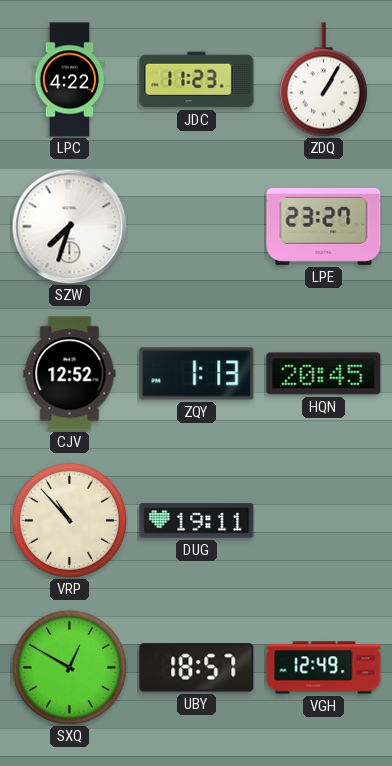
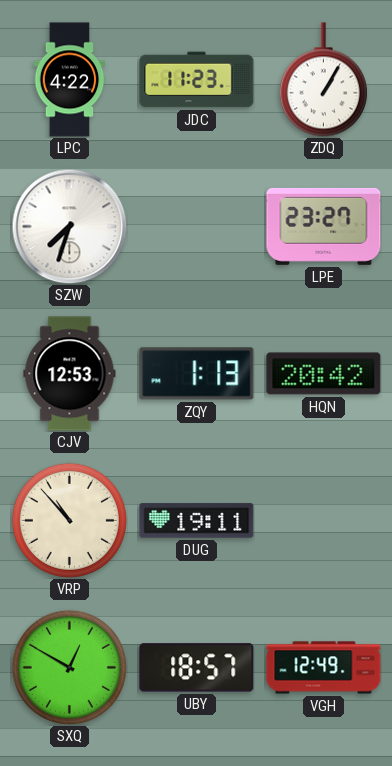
CJV: 12:52 -> 12:53 (70, 374)
HQN: 20:45 -> 20:42 (324, 374)
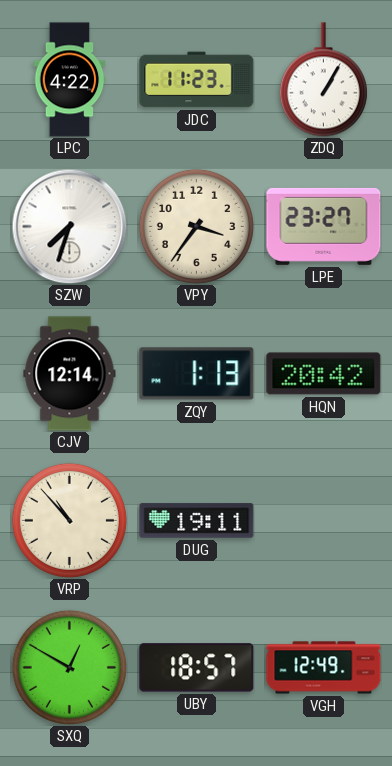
VPY: none -> 3:36 (196, 226)
CJV: 12:53 -> 12:14 (70, 374)
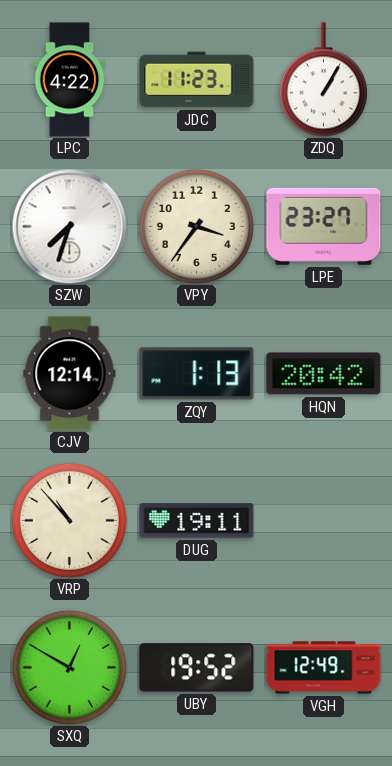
UBY: 18:57 -> 19:52 (197, 668)
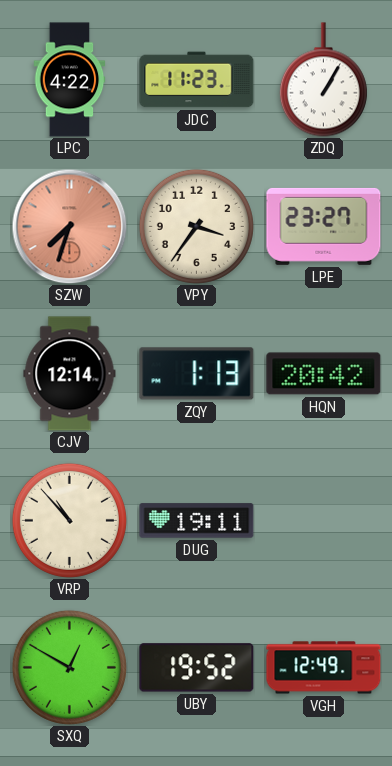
SZW dial: white -> salmon (69, 226)
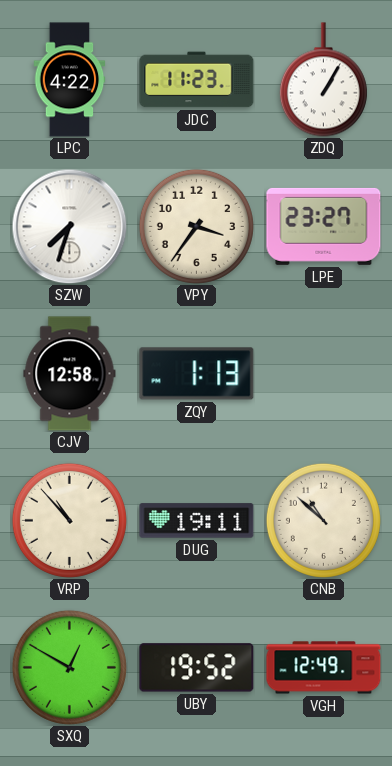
SZW dial: salmon -> white (69, 226)
CJV: 12:14 -> 12:58 (70, 374)
HQN: 20:42 -> none (324, 374)
CNB: none -> 10:52 (323, 520)
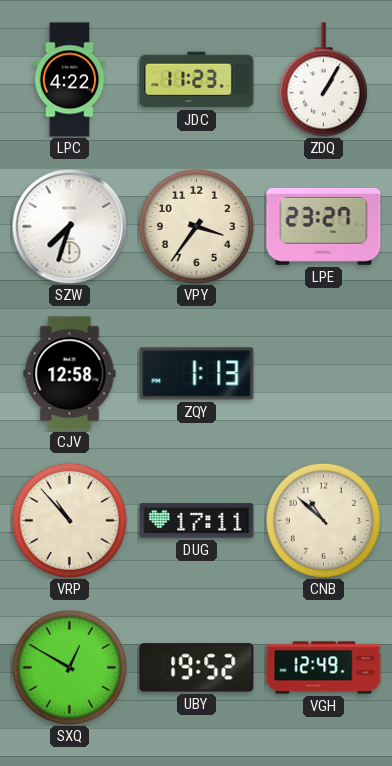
DUG: 19:11 -> 17:11 (197, 521)
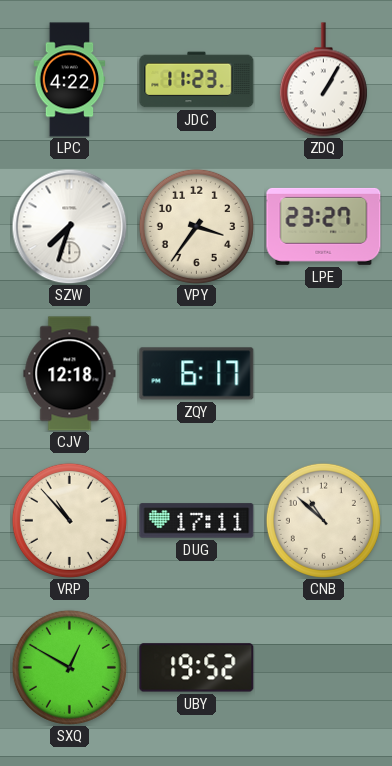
CJV: 12:58 -> 12:18 (70, 374)
ZQY: 1:13 -> 6:17 (197, 374)
VGH: 12:49 -> none (324, 668)
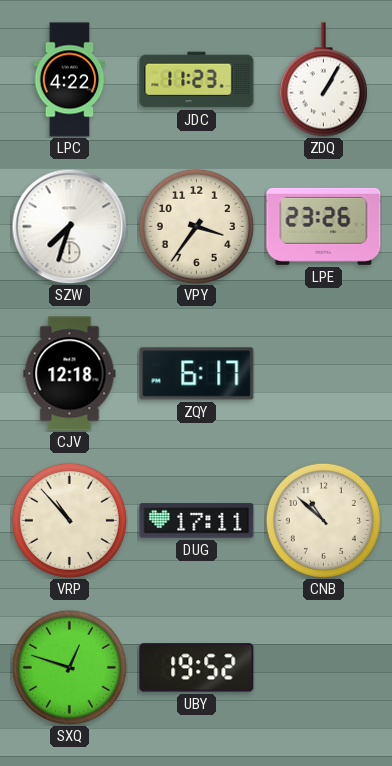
LPE: 23:27 -> 23:26 (324, 226)
SXQ: 12:50 -> 12:48 (69, 667)
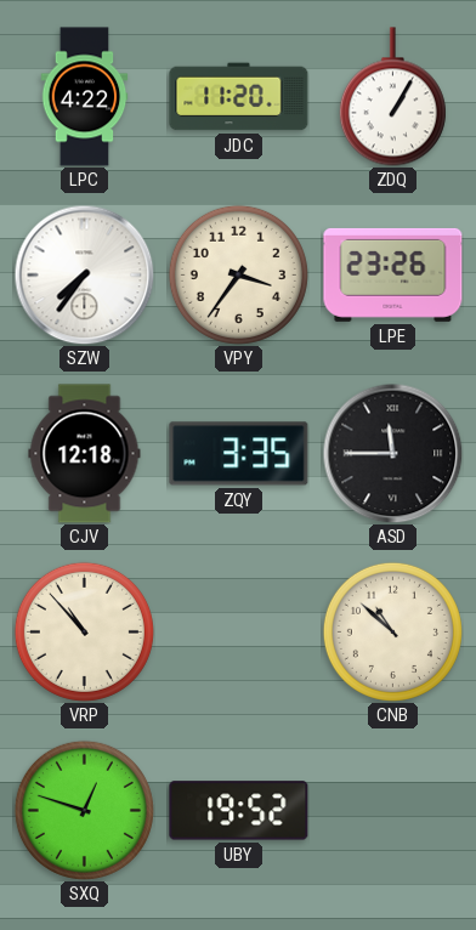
JDC: 11:23 -> 11:20 (239, 97)
SZW: 7:33 -> 7:36 (84, 274)
ZQY: 6:17 -> 3:35 (239, 454)
ASD: none -> 11:45 (392, 453)
DUG: 17:11 -> none (197, 521)
